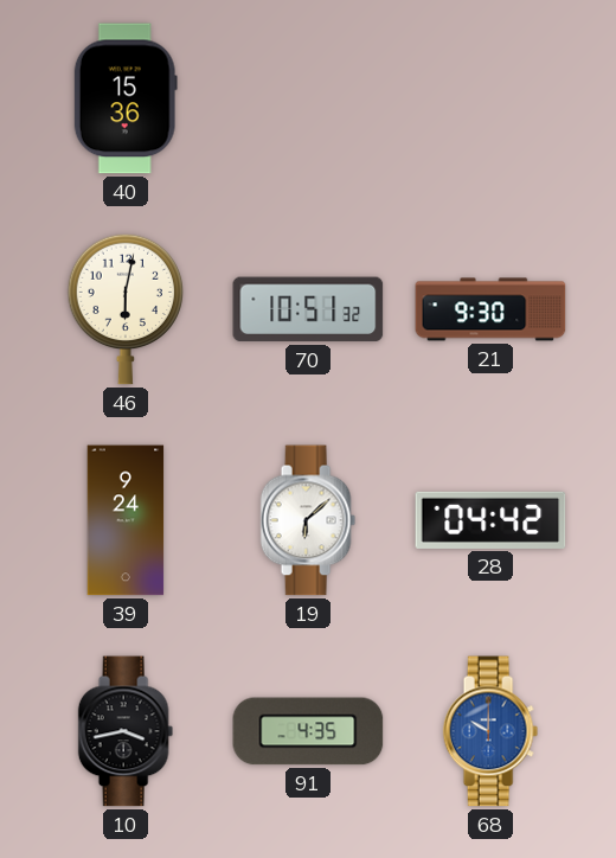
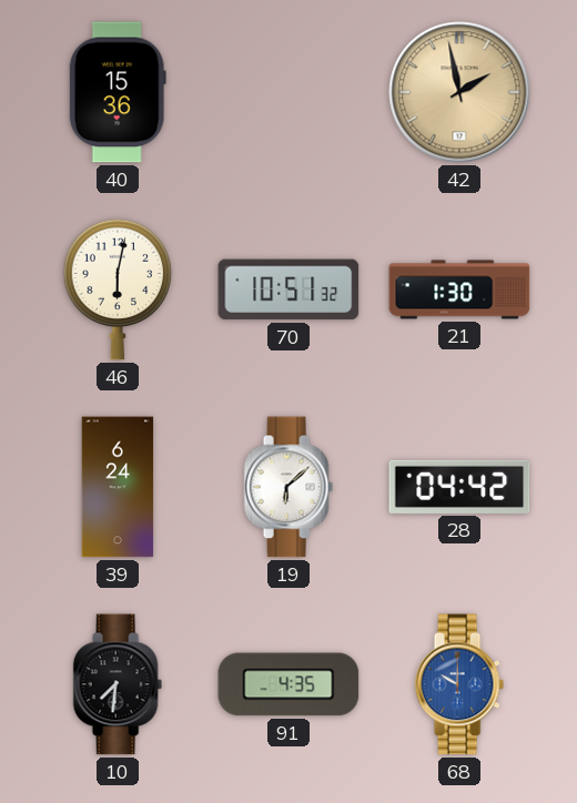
42: none -> 1:58 (459, 92)
21: 9:30 -> 1:30 (459, 289)
39: 9:24 -> 6:24 (118, 487)
10: 3:43 -> 7:31 (118, 684)
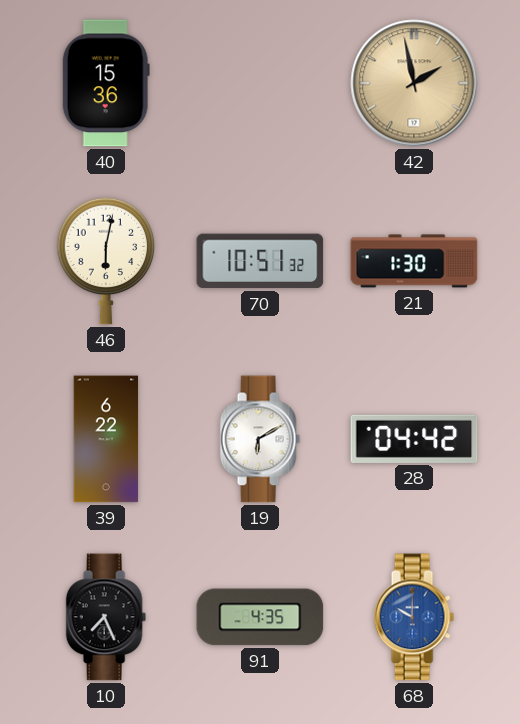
39: 6:24 -> 6:22 (106, 439)
19: 6:08 -> 6:10 (260, 439)
10: 7:31 -> 7:26 (106, 617)
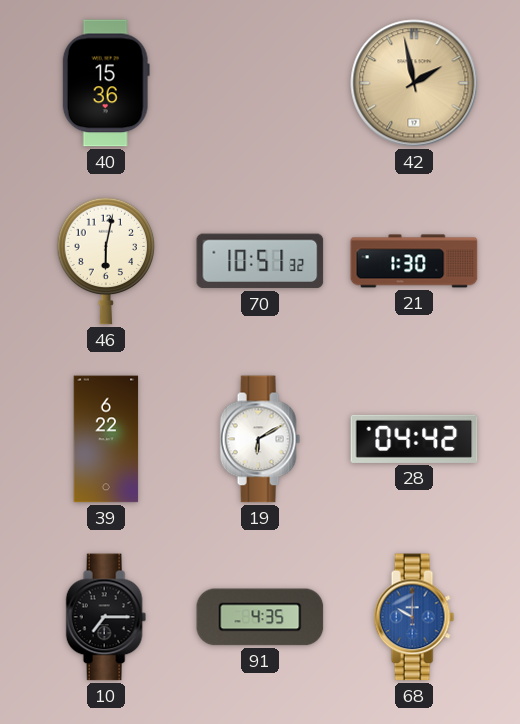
10: 7:26 -> 7:15 (106, 617)
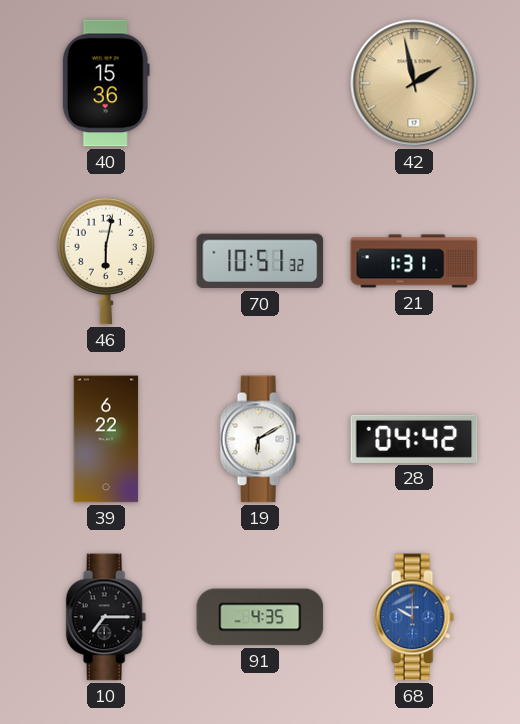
21: 1:30 -> 1:31 (414, 261)
